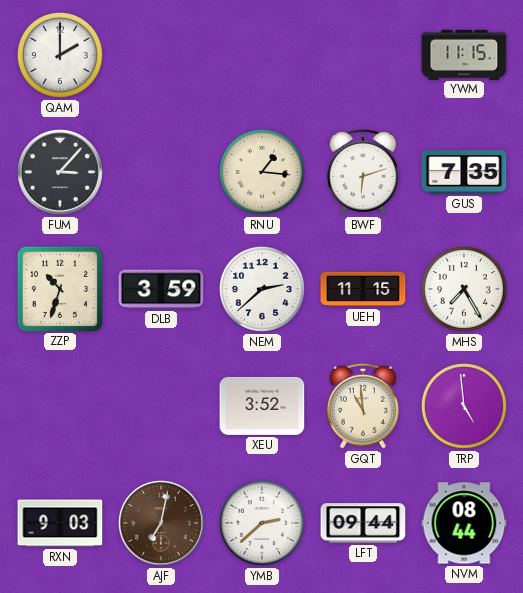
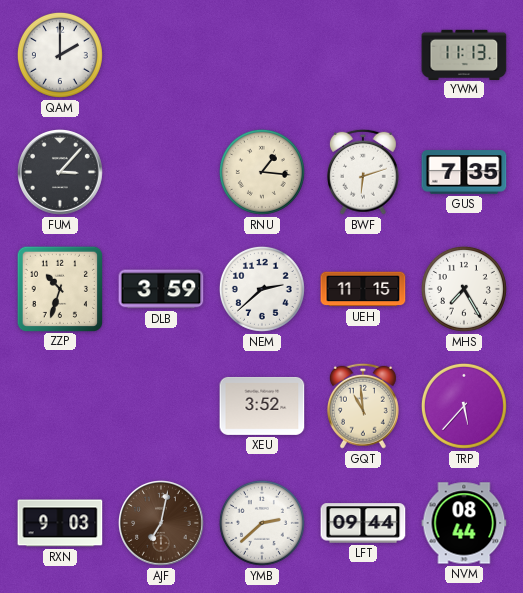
YWM: 11:15 -> 11:13 (464, 54)
TRP: 4:59 -> 5:37 (464, 406)
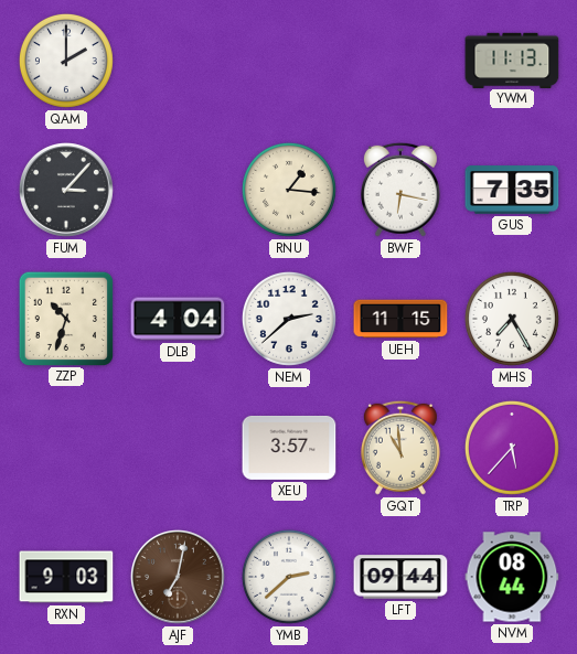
BWF: 6:12 -> 6:17 (400, 190)
DLB: 3:59 -> 4:04 (178, 319)
XEU: 3:52 -> 3:57 (289, 448)
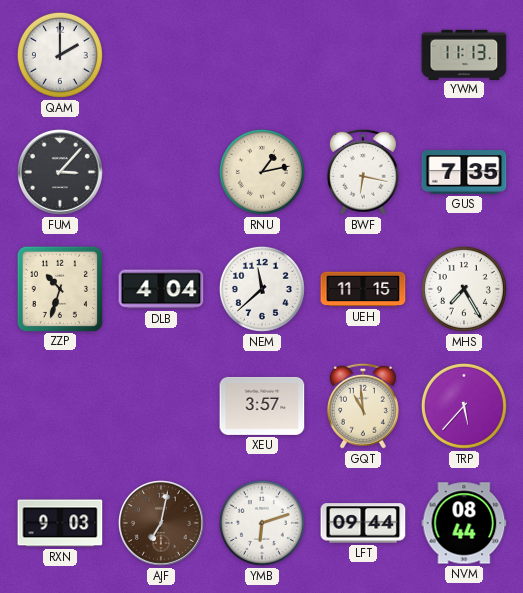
RNU: 1:16 -> 1:13 (262, 172)
NEM: 2:38 -> 11:38 (262, 289)
YMB: 2:38 -> 6:12 (262, 523)
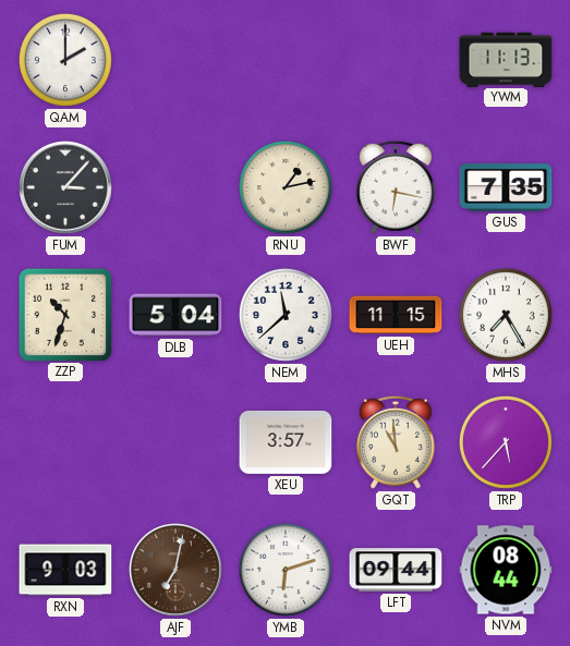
DLB: 4:04 -> 5:04 (175, 315)
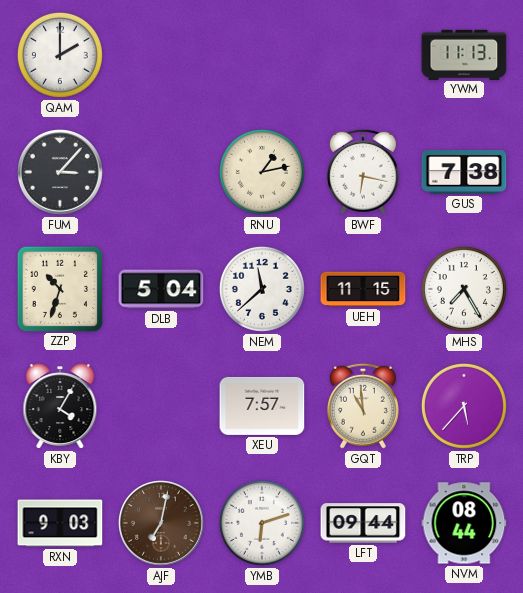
GUS: 7:35 -> 7:38 (464, 172)
KBY: none -> 4:05 (60, 406)
XEU: 3:57 -> 7:57 (262, 406)
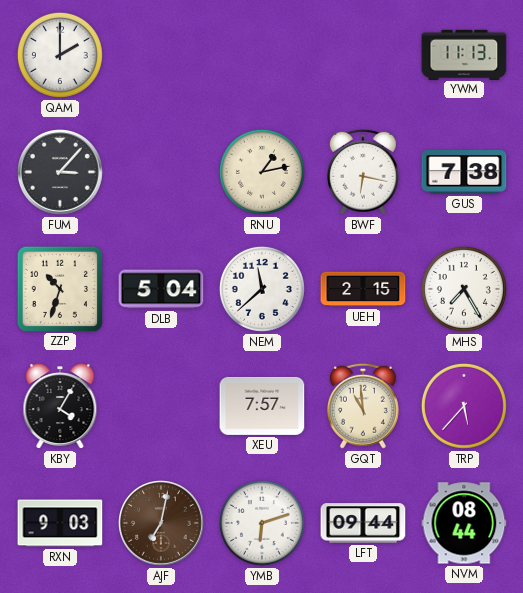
UEH: 11:15 -> 2:15 (363, 289)
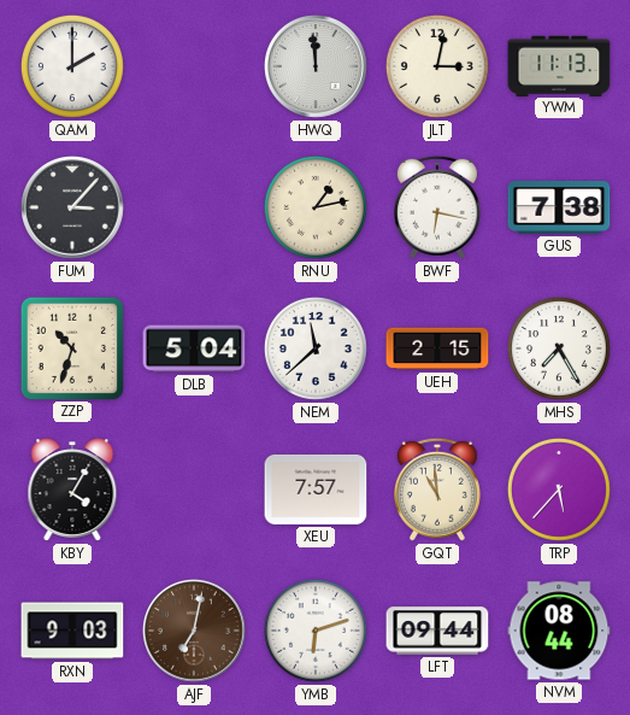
HWQ: none -> 11:59 (317, 68)
JLT: none -> 3:02 (437, 66)
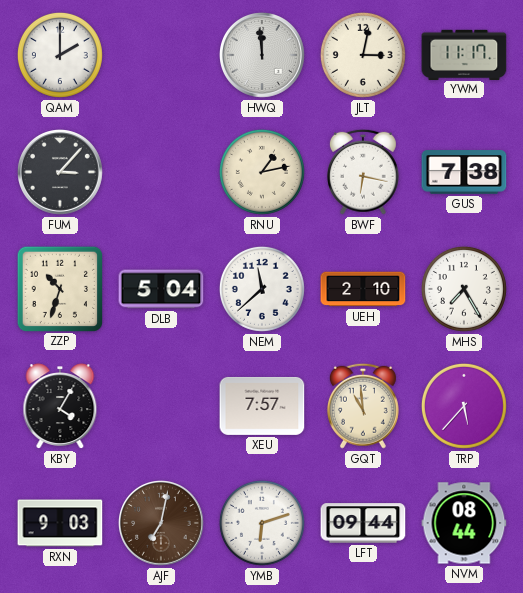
YWM: 11:13 -> 11:17 (464, 54)
UEH: 2:15 -> 2:10 (363, 289)
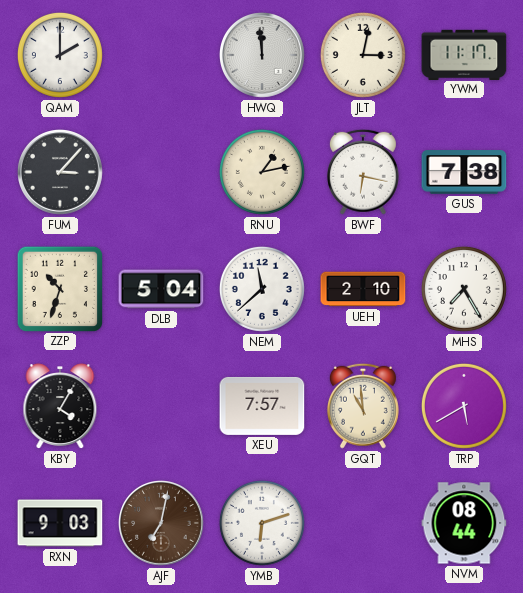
TRP: 5:37 -> 5:40 (464, 406)
LFT: 09:44 -> none (363, 523)
